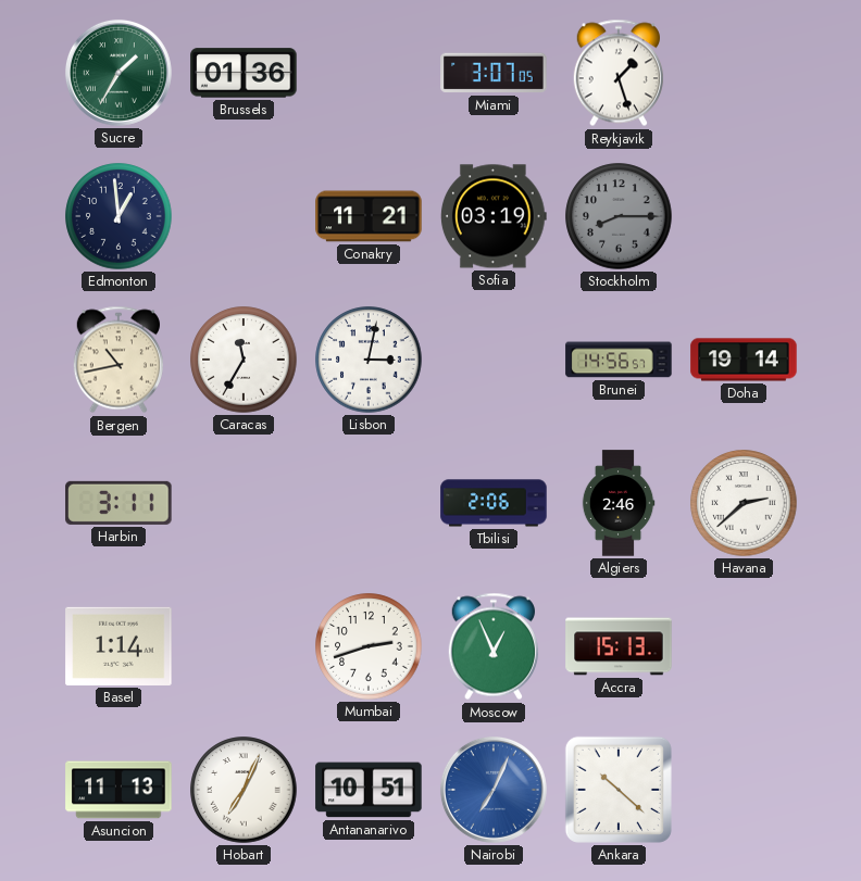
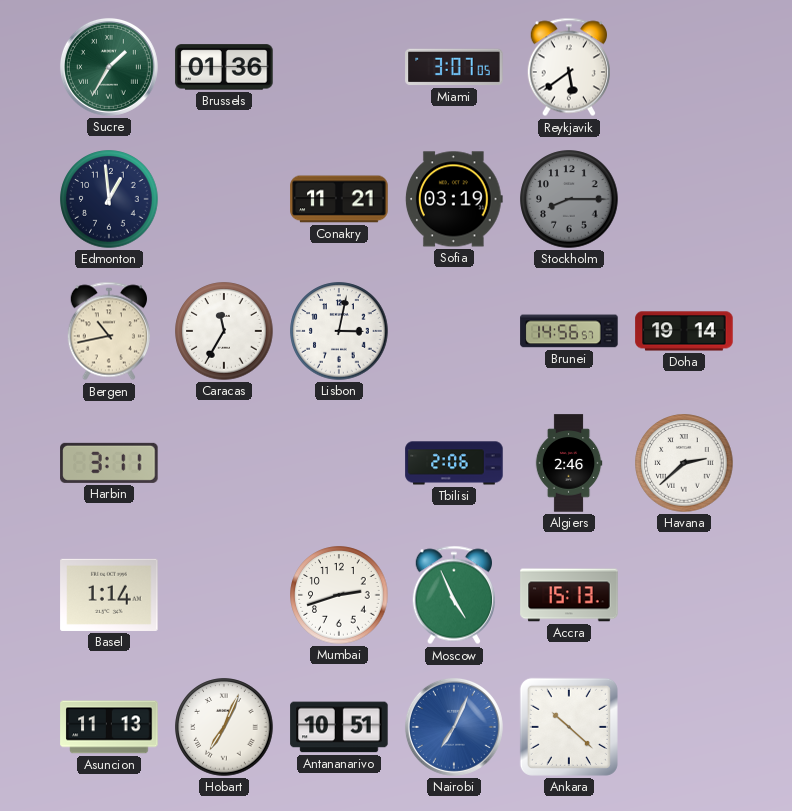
Reykjavik: 1:27 -> 5:39 (569, 67)
Moscow: 12:56 -> 4:56 (454, 595)
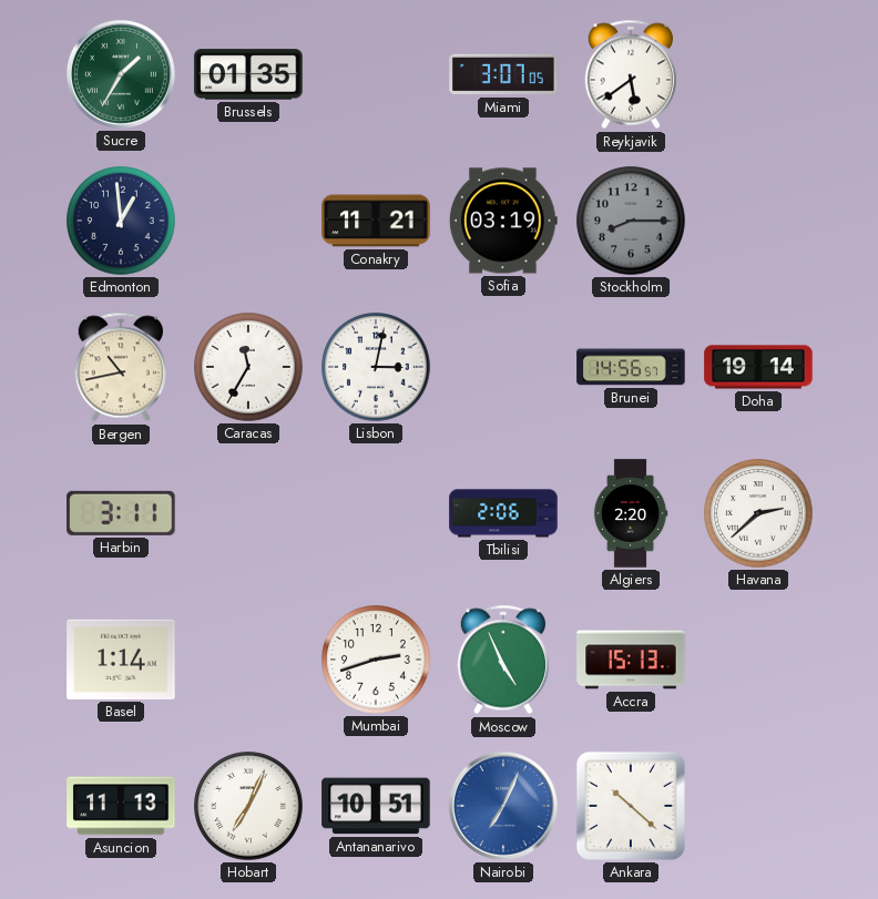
Brussels: 01:36 -> 01:35 (248, 74)
Algiers: 2:46 -> 2:20 (631, 513)
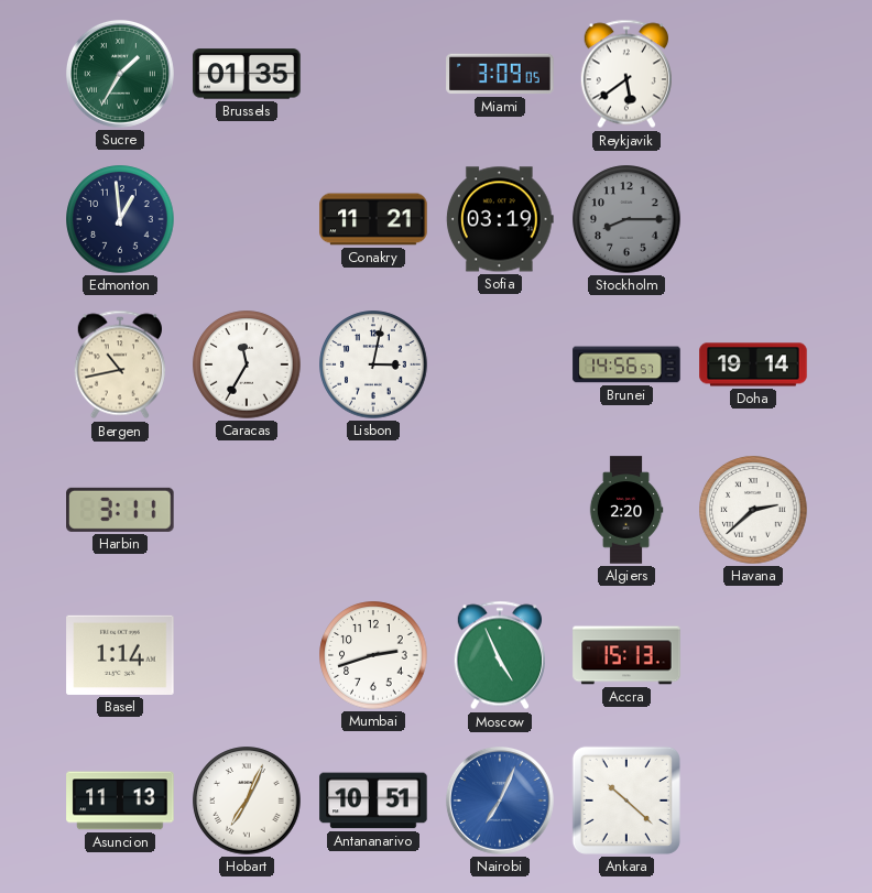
Miami: 3:07 -> 3:09 (500, 74)
Tbilisi: 2:06 -> none (503, 513)
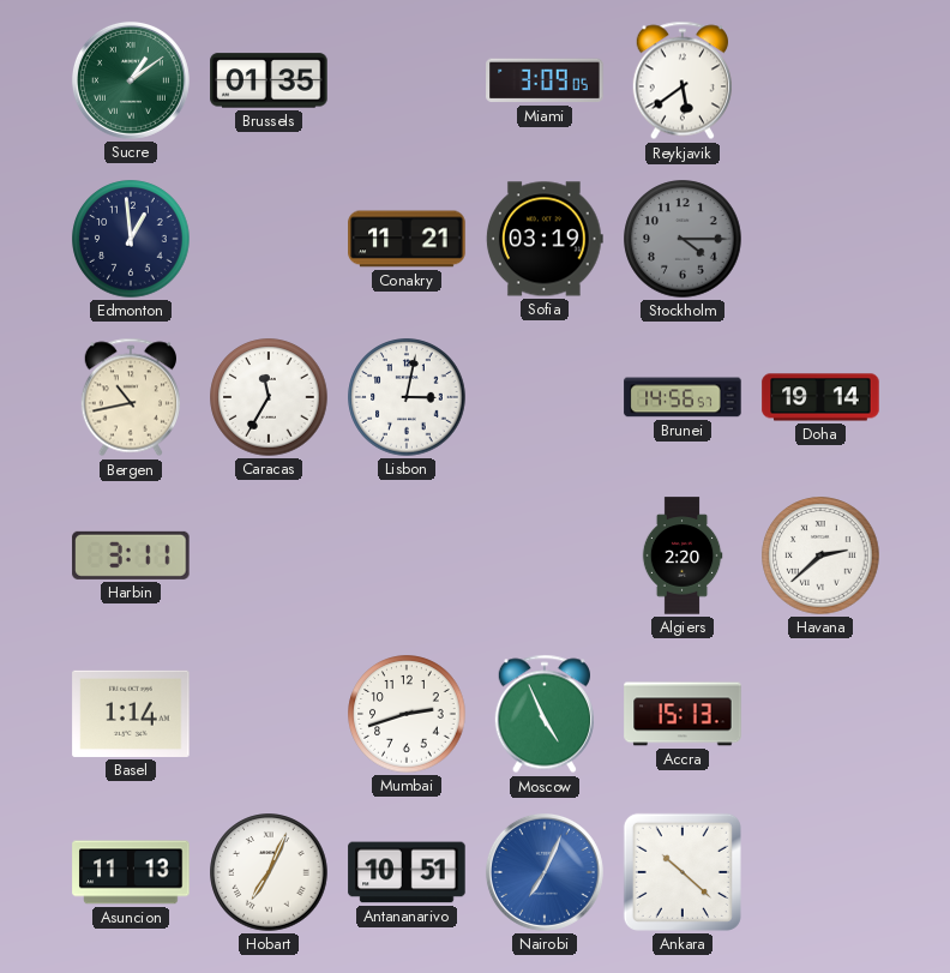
Sucre: 1:35 -> 1:09 (131, 80)
Stockholm: 8:15 -> 4:15 (683, 239)
